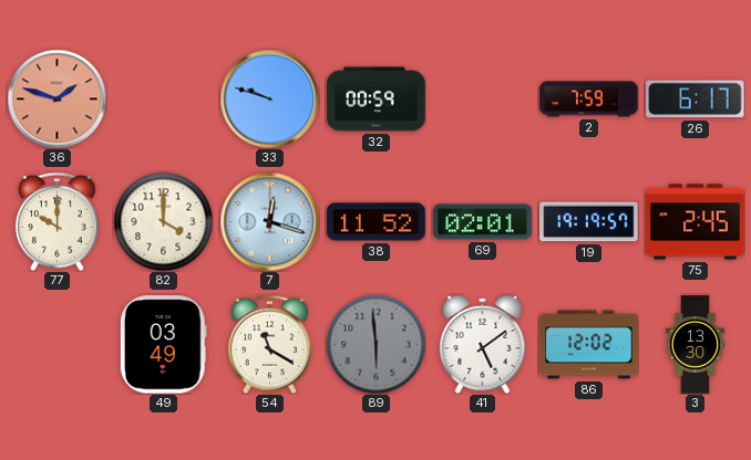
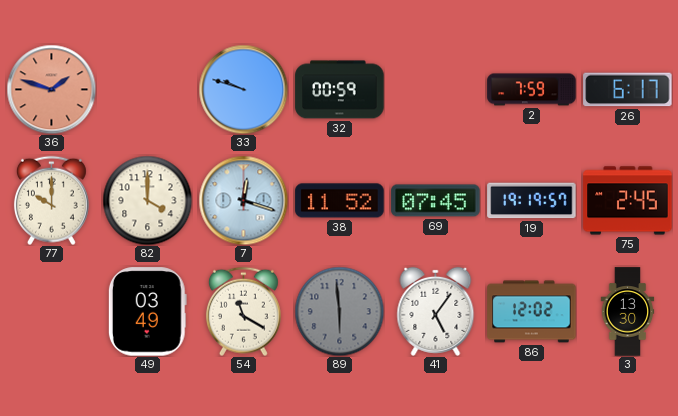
69: 02:01 -> 07:45 (436, 201)
41: 5:09 -> 5:06 (436, 311)
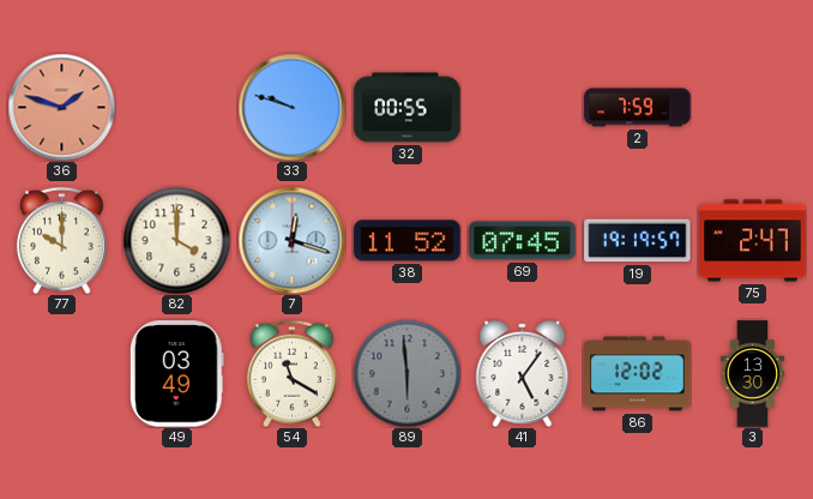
32: 00:59 -> 00:55 (408, 108)
26: 6:17 -> none (628, 90)
75: 2:45 -> 2:47 (753, 241)
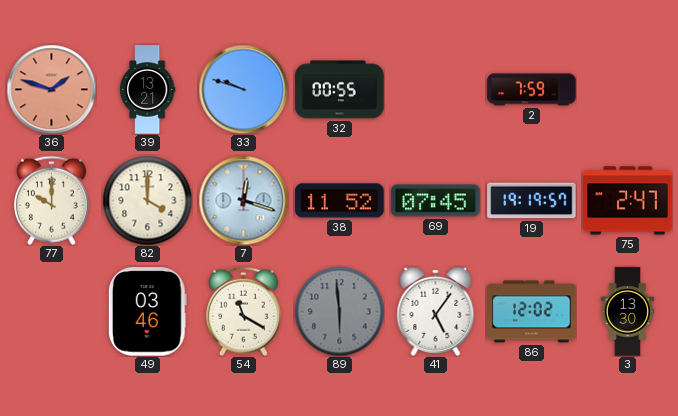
39: none -> 13:21 (147, 90)
49: 03:49 -> 03:46 (147, 312)
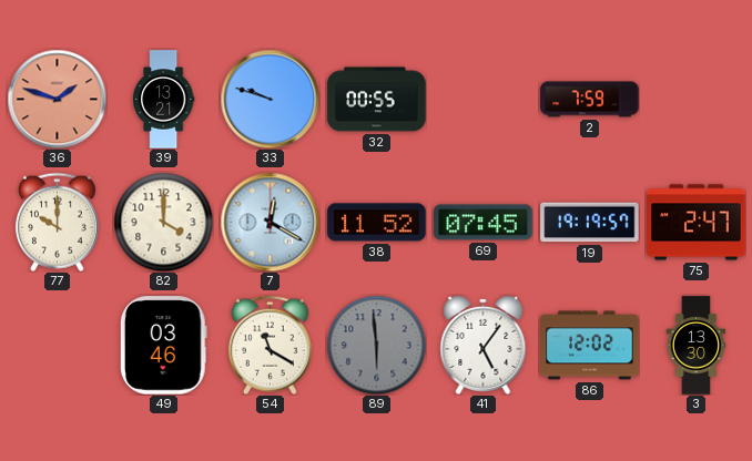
7: 12:18 -> 12:20 (270, 222)
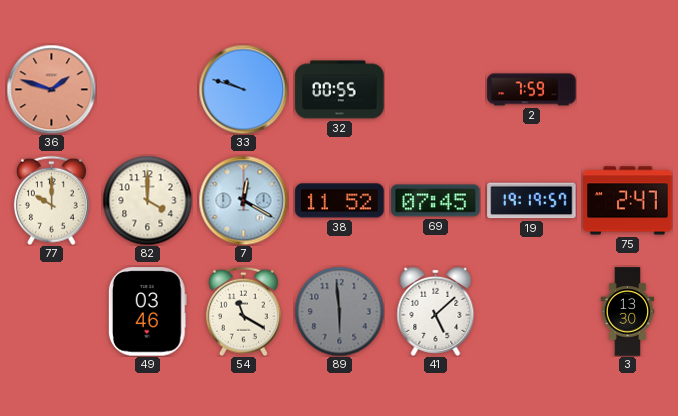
39: 13:21 -> none (163, 100)
41: 5:06 -> 5:08 (436, 311)
86: 12:02 -> none (590, 346)
